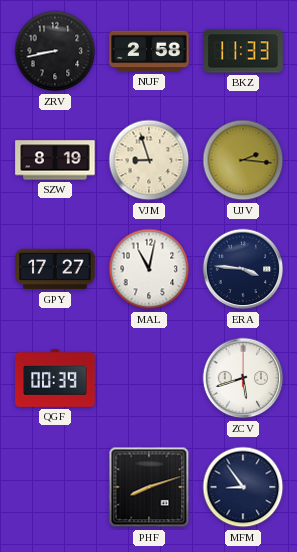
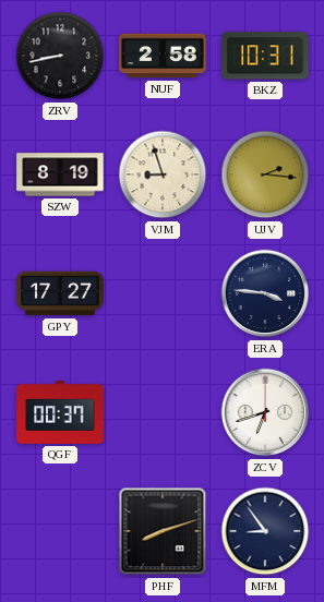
BKZ: 11:33 -> 10:31 (265, 56)
MAL: 11:02 -> none (149, 269)
QGF: 00:39 -> 00:37 (60, 413)
ZCV: 5:42 -> 6:42 (265, 412)
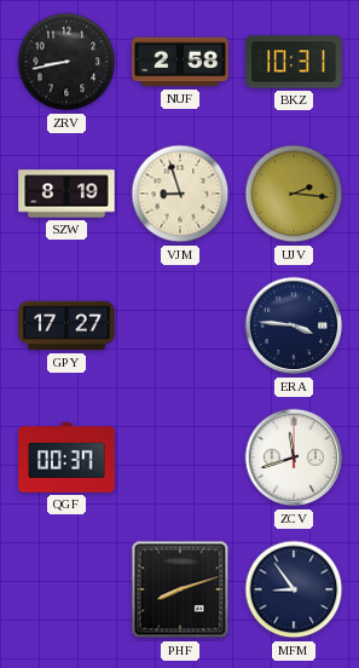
ZCV: 6:42 -> 11:42 (294, 457)
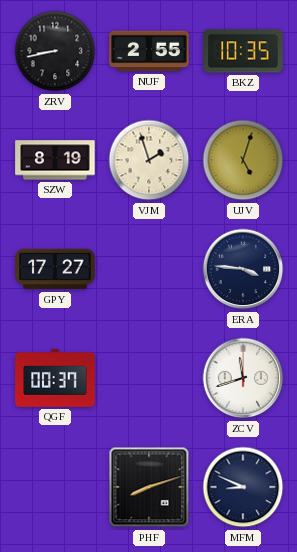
NUF: 2:58 -> 2:55 (149, 51)
BKZ: 10:31 -> 10:35 (243, 51)
VJM: 8:57 -> 1:57 (149, 160)
UJV: 2:16 -> 5:03 (243, 160)
MFM: 8:54 -> 8:49 (243, 487)
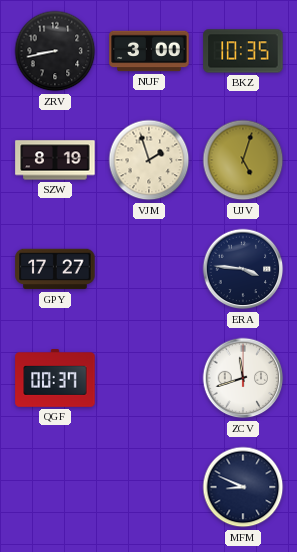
NUF: 2:55 -> 3:00 (149, 51)
PHF: 8:12 -> none (149, 487)
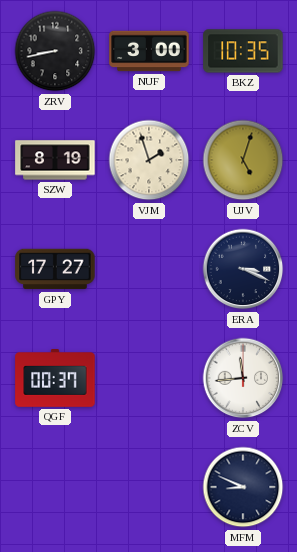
ERA: 3:46 -> 3:19 (243, 269)
ZCV: 11:42 -> 11:44 (243, 378)
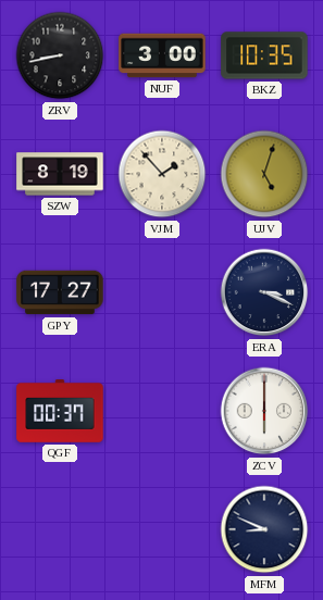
VJM: 1:57 -> 1:53 (162, 174)
ZCV: 11:44 -> 6:00 (264, 411)
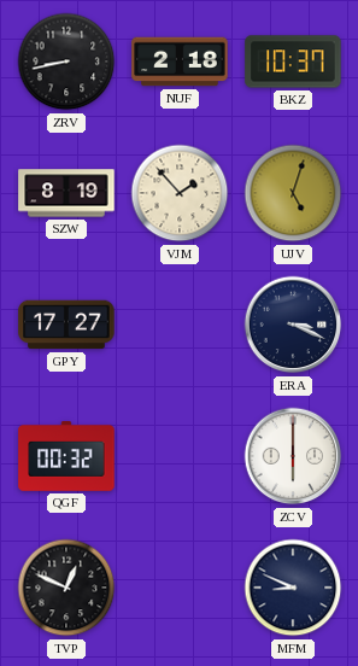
NUF: 3:00 -> 2:18 (180, 62)
BKZ: 10:35 -> 10:37 (293, 62)
QGF: 00:37 -> 00:32 (66, 457)
TVP: none -> 12:49 (66, 588)
